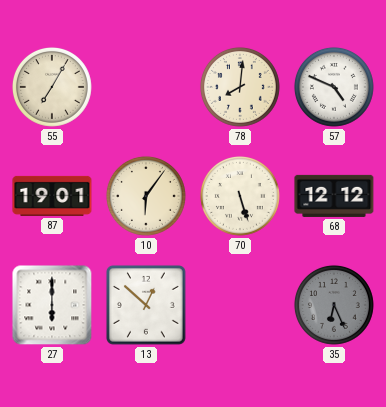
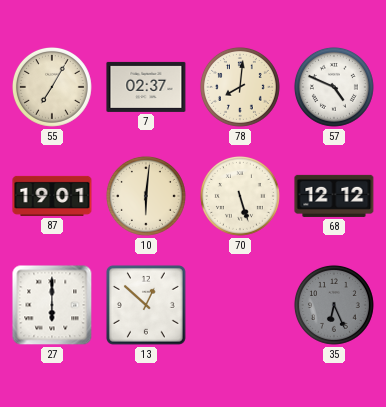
7: none -> 02:37 (146, 87)
10: 6:06 -> 6:01 (146, 196)
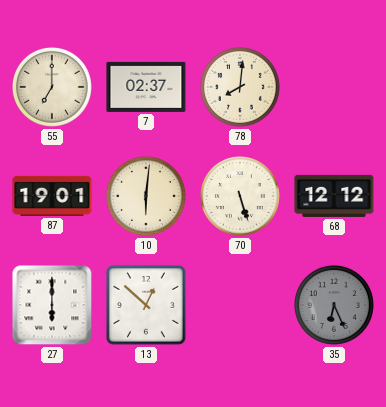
55: 7:05 -> 7:00 (52, 87)
57: 4:49 -> none (334, 87)
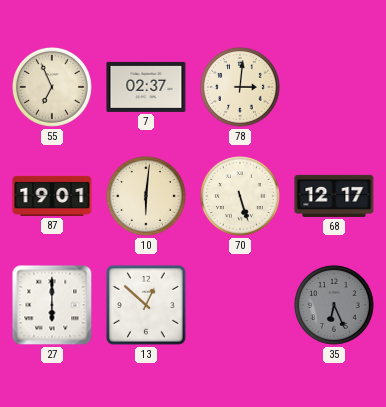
55: 7:00 -> 6:56 (52, 87)
78: 8:01 -> 3:01 (240, 87)
68: 12:12 -> 12:17 (334, 196)
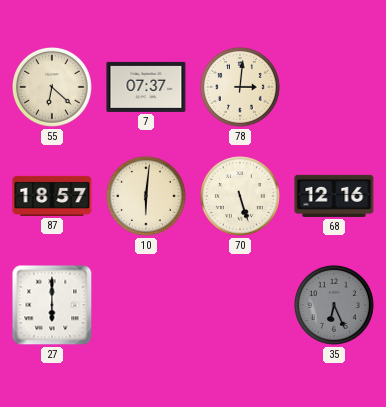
55: 6:56 -> 6:22 (52, 87)
7: 02:37 -> 07:37 (146, 87)
87: 19:01 -> 18:57 (52, 196)
68: 12:17 -> 12:16 (334, 196)
13: 12:52 -> none (146, 305)
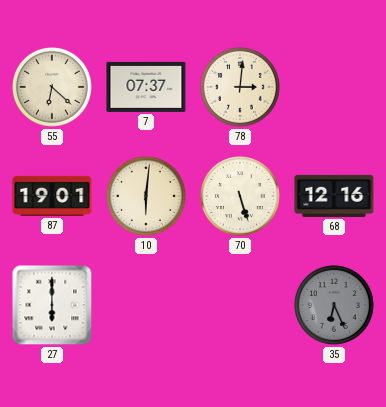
87: 18:57 -> 19:01 (52, 196)
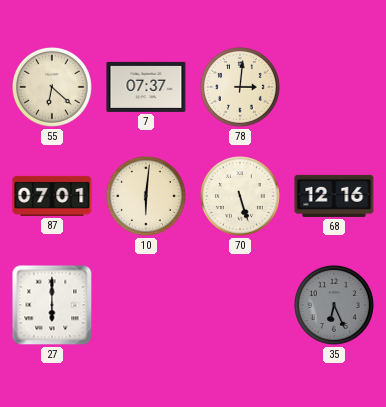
87: 19:01 -> 07:01 (52, 196)
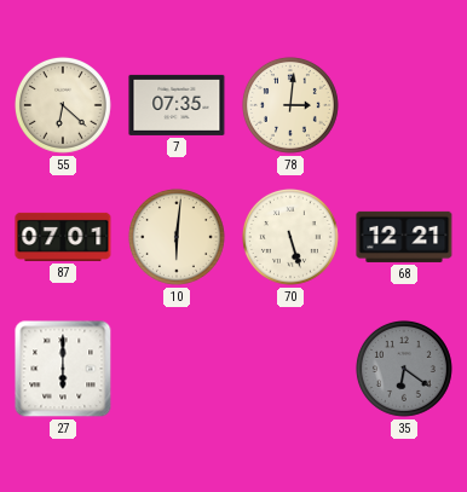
7: 07:37 -> 07:35 (177, 105)
68: 12:16 -> 12:21 (404, 237)
35: 6:26 -> 6:21 (404, 369)
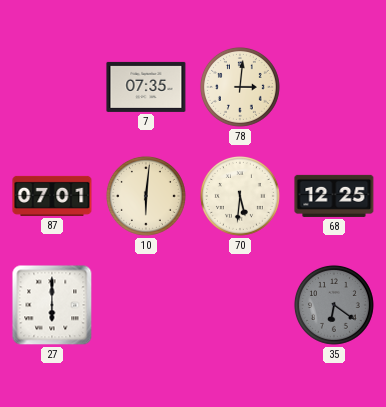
55: 6:22 -> none (63, 105)
70: 5:27 -> 5:31 (240, 196)
68: 12:21 -> 12:25 (334, 196)
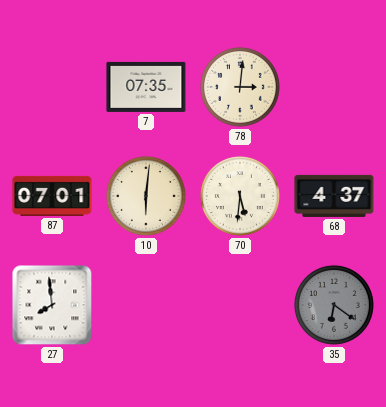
68: 12:25 -> 4:37 (334, 196)
27: 6:00 -> 7:59 (52, 305)
